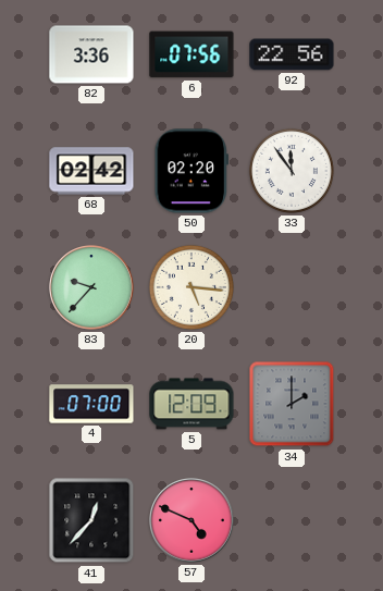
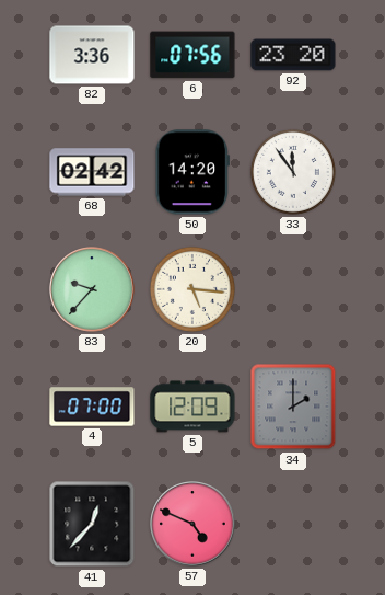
92: 22:56 -> 23:20 (293, 55)
50: 02:20 -> 14:20 (191, 172)
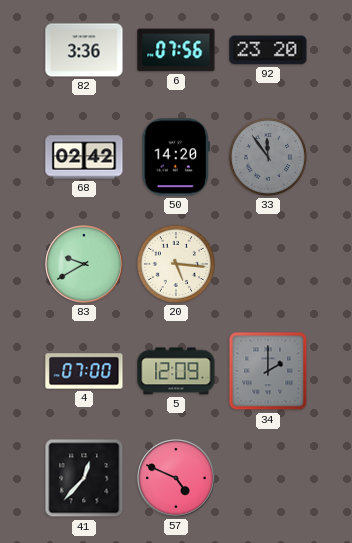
33 dial: white -> grey (268, 157)
83: 9:37 -> 9:40 (84, 264)
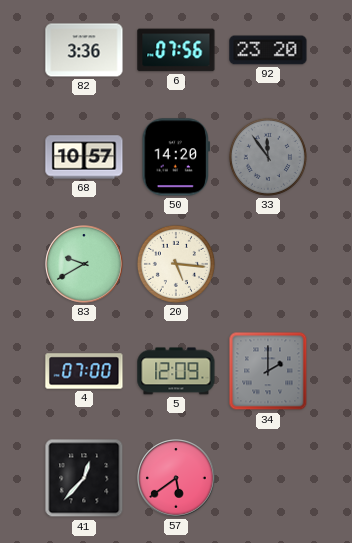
68: 02:42 -> 10:57 (84, 157)
57: 4:49 -> 5:39 (176, 478)
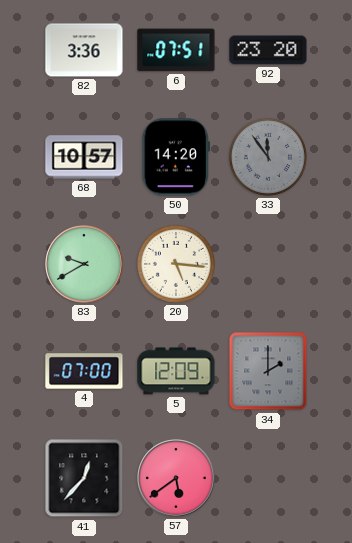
6: 07:56 -> 07:51 (176, 50)
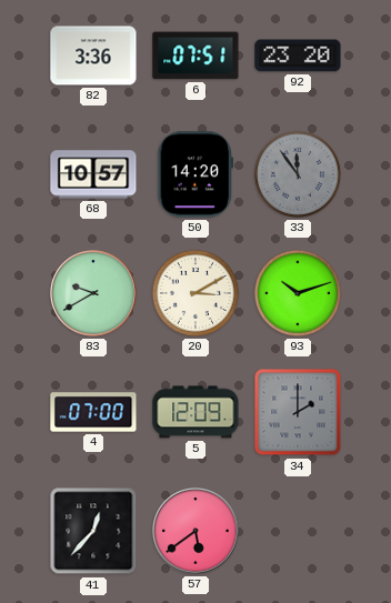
20: 5:16 -> 3:10 (195, 293)
93: none -> 10:12 (298, 293)
